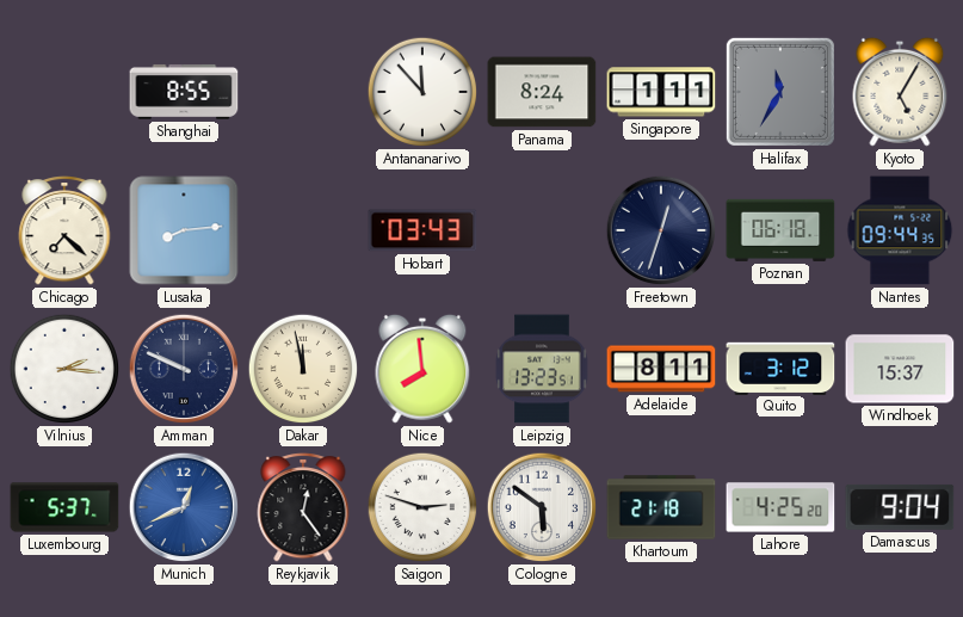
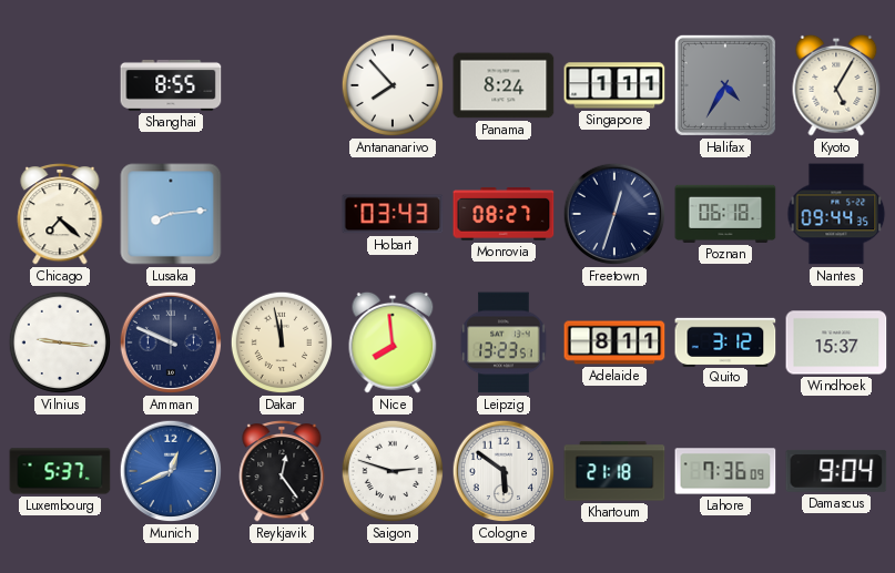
Antananarivo: 11:53 -> 7:53 (393, 85)
Halifax: 11:35 -> 4:35 (725, 85)
Monrovia: none -> 08:27 (504, 214)
Vilnius: 2:16 -> 9:16 (60, 342)
Lahore: 4:25 -> 7:36 (725, 471)
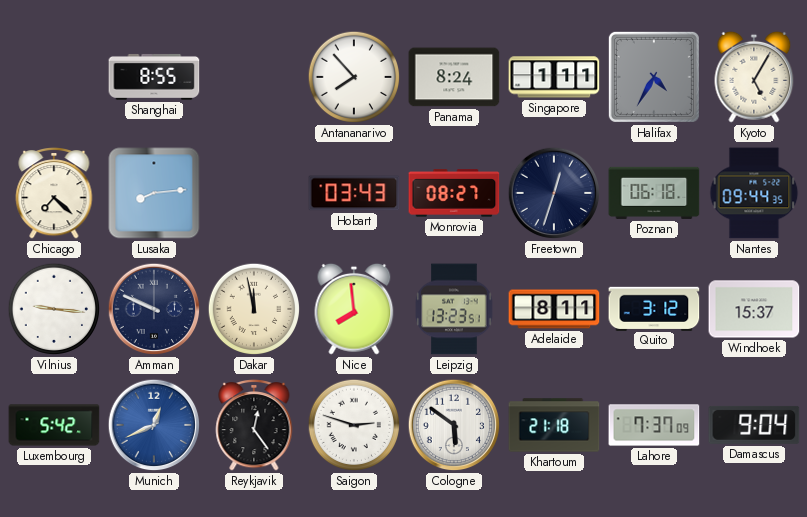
Luxembourg: 5:37 -> 5:42 (54, 425)
Lahore: 7:36 -> 7:37 (654, 425)
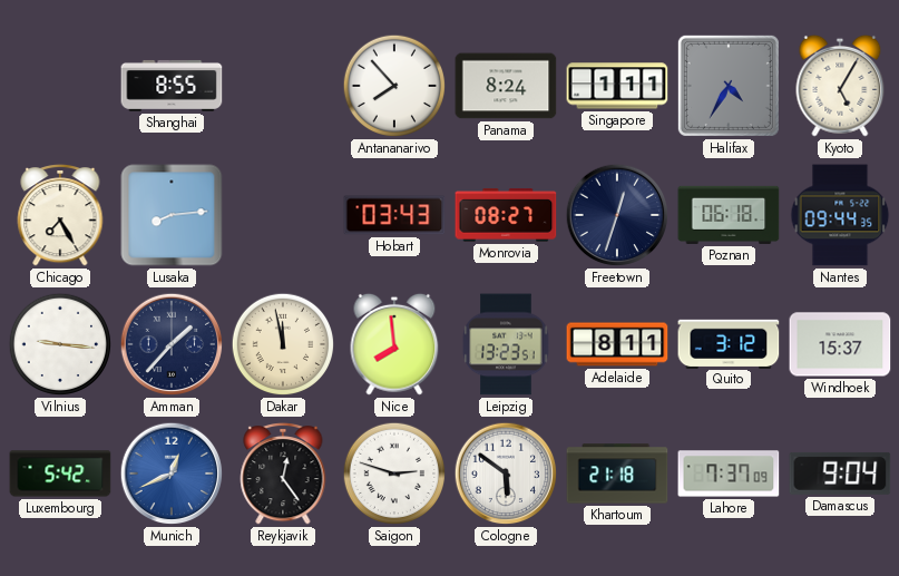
Chicago: 7:22 -> 7:25 (60, 215)
Amman: 9:49 -> 1:37 (172, 344)
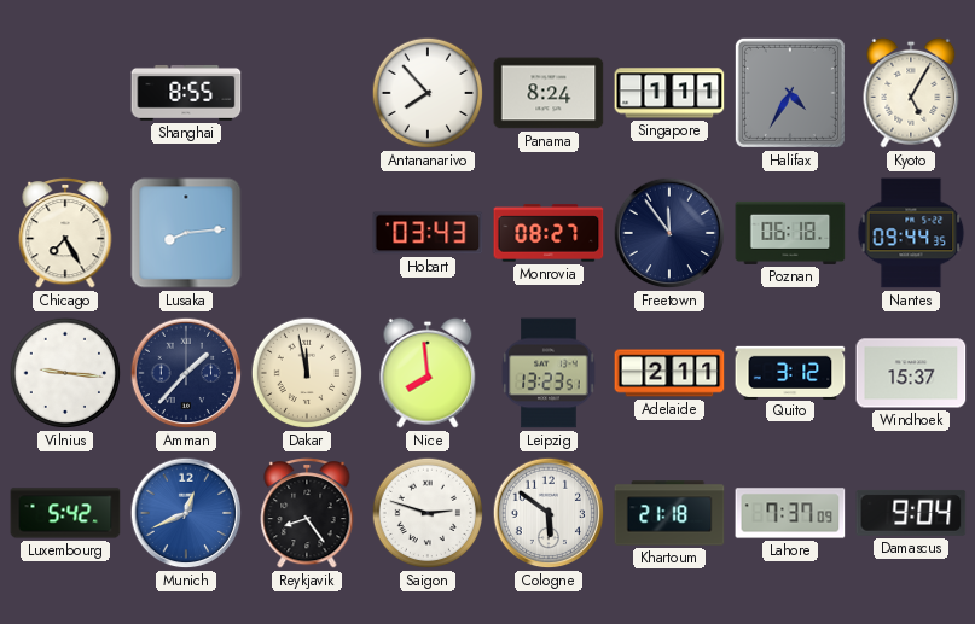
Freetown: 12:33 -> 11:54 (669, 233)
Adelaide: 8:11 -> 2:11 (669, 373)
Reykjavik: 12:24 -> 8:24 (307, 513)
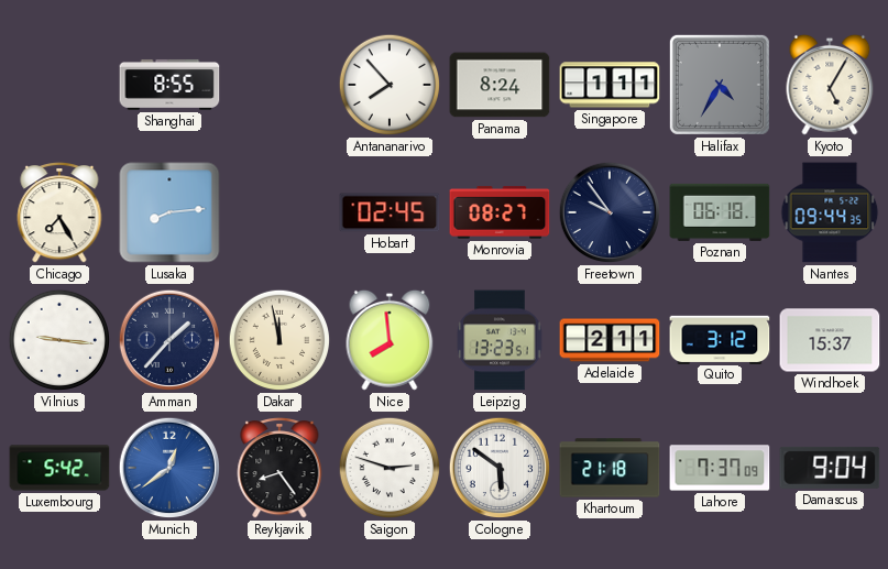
Hobart: 03:43 -> 02:45 (390, 212)
Freetown: 11:54 -> 9:54 (610, 212)
Munich: 12:41 -> 12:39 (169, 468)
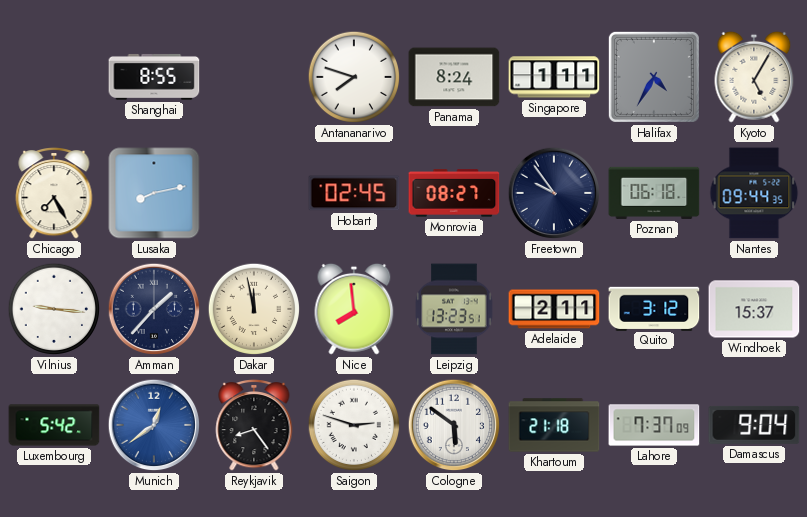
Antananarivo: 7:53 -> 7:48 (354, 77)
Lusaka: 8:14 -> 8:13 (154, 193)
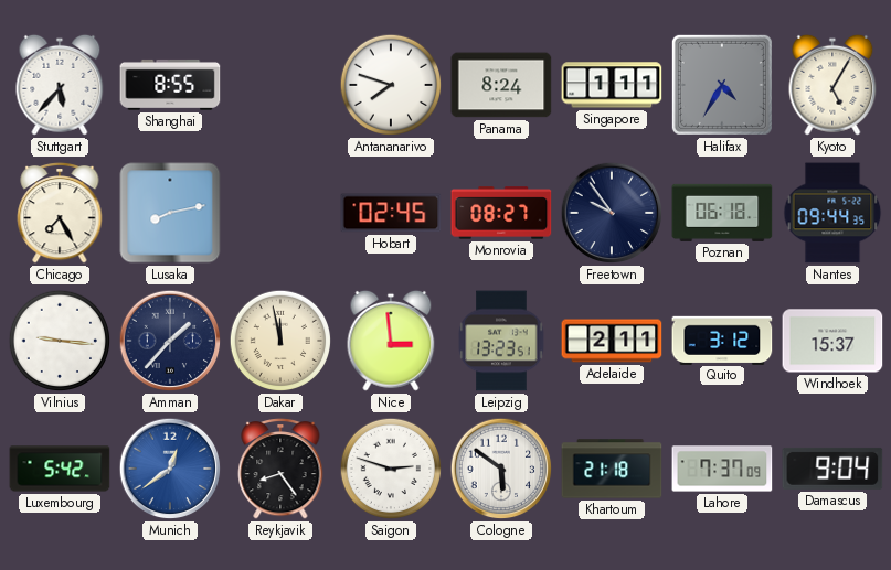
Stuttgart: none -> 5:37 (60, 85)
Nice: 7:59 -> 2:59 (391, 341)
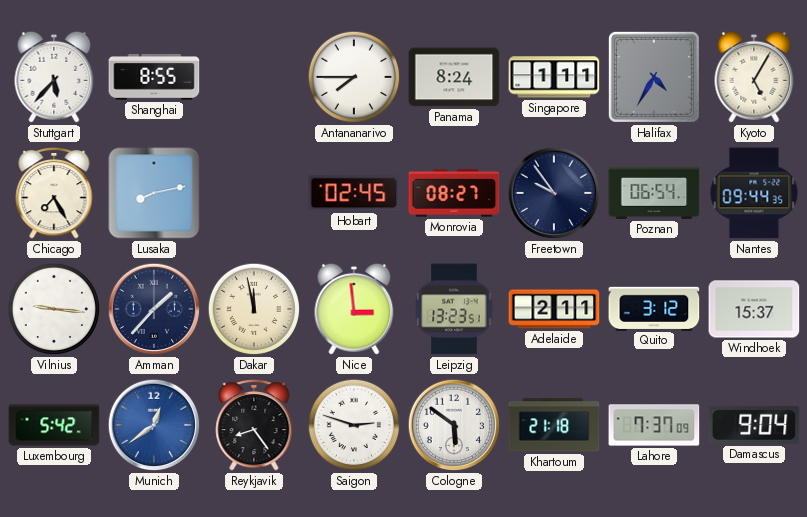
Antananarivo: 7:48 -> 7:45 (354, 77)
Poznan: 06:18 -> 06:54 (654, 193)
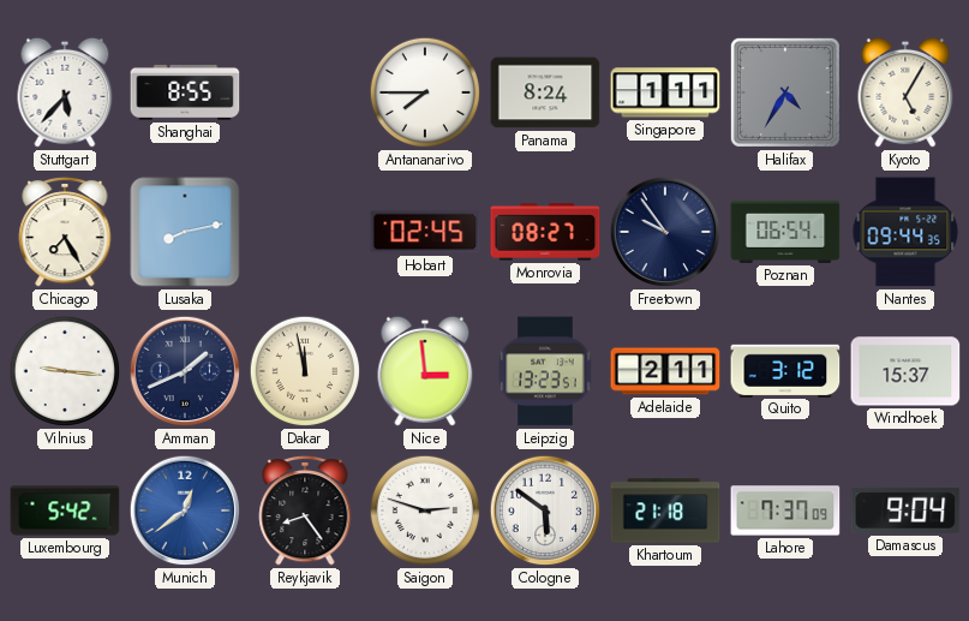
Amman: 1:37 -> 1:41 (185, 371)
